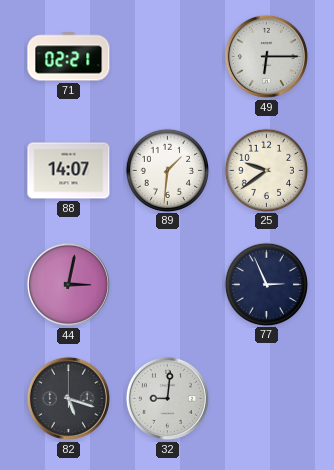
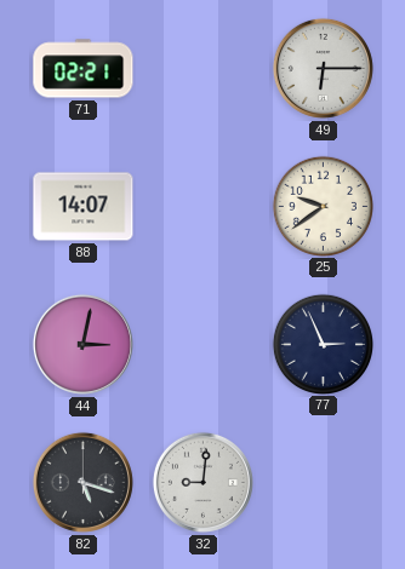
89: 1:31 -> none (167, 170)
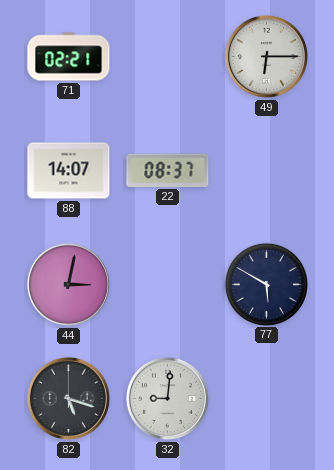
22: none -> 08:37 (168, 170)
25: 9:39 -> none (323, 206)
77: 2:56 -> 5:50 (266, 284)
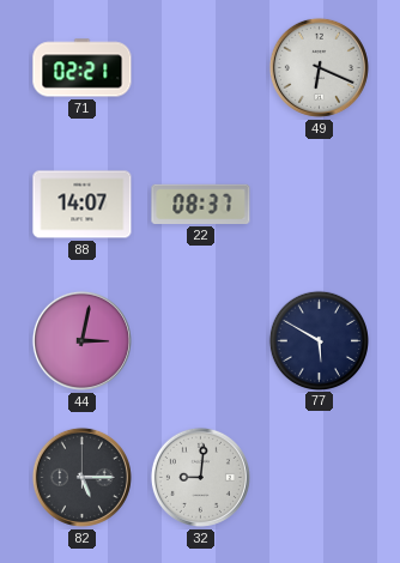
49: 6:15 -> 6:19 (319, 67)
82: 5:18 -> 5:15 (81, 477)
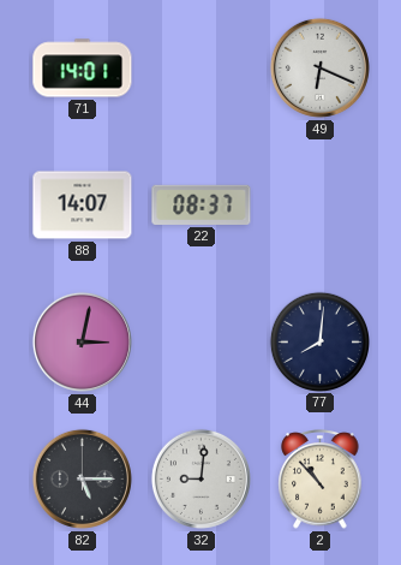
71: 02:21 -> 14:01 (83, 69)
77: 5:50 -> 8:01 (319, 341)
2: none -> 10:53 (321, 480)
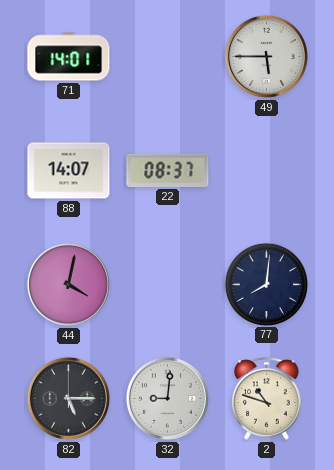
49: 6:19 -> 5:45 (266, 56)
44: 3:02 -> 4:02 (68, 284)
2: 10:53 -> 10:48 (267, 399)
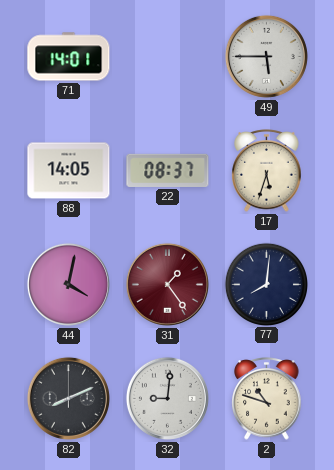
88: 14:07 -> 14:05 (69, 171)
17: none -> 5:33 (267, 171)
31: none -> 1:24 (167, 284)
82: 5:15 -> 8:11 (68, 398)
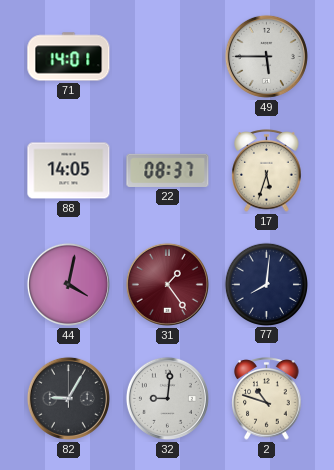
82: 8:11 -> 9:05 (68, 398)
